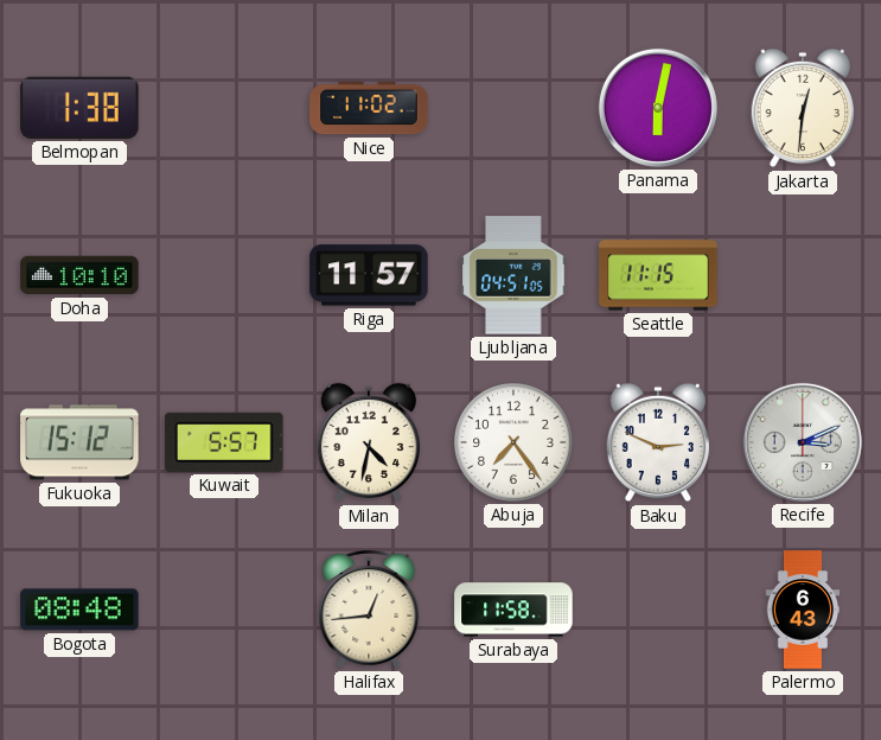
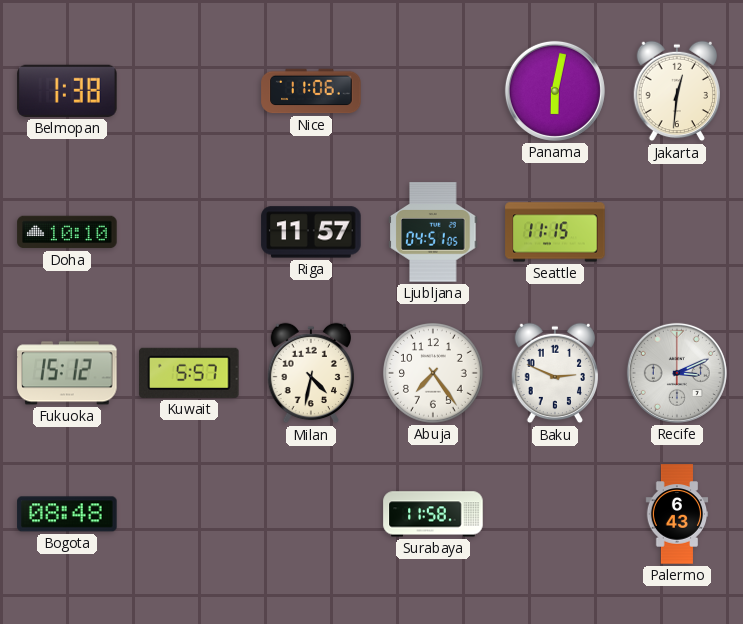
Nice: 11:02 -> 11:06 (311, 91)
Halifax: 12:44 -> none (369, 610)
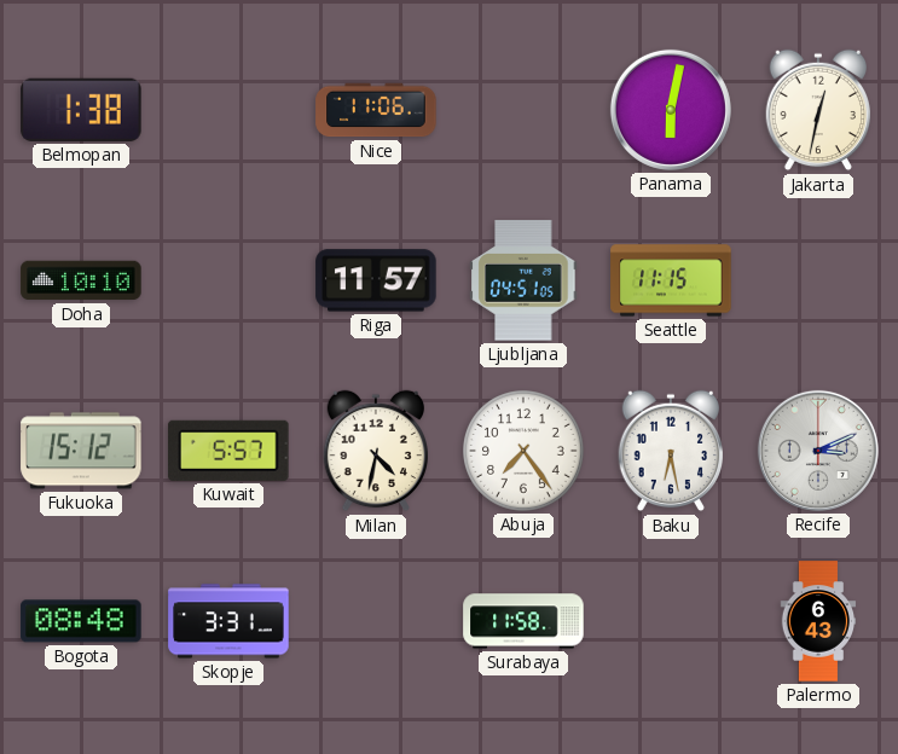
Jakarta: 12:31 -> 12:32 (817, 110)
Baku: 2:49 -> 6:28 (670, 451)
Skopje: none -> 3:31 (228, 621)
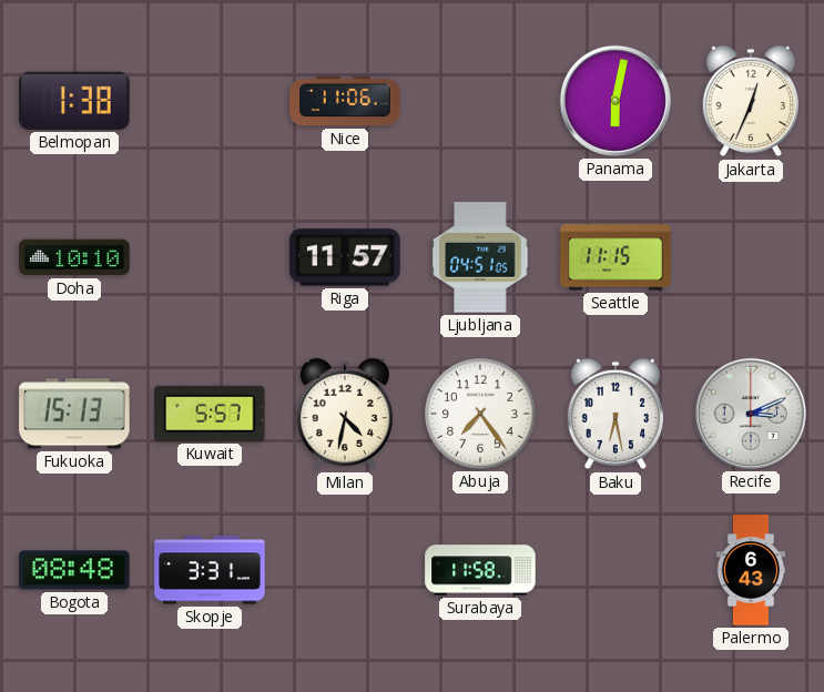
Jakarta: 12:32 -> 12:34 (750, 101)
Fukuoka: 15:12 -> 15:13 (74, 414)
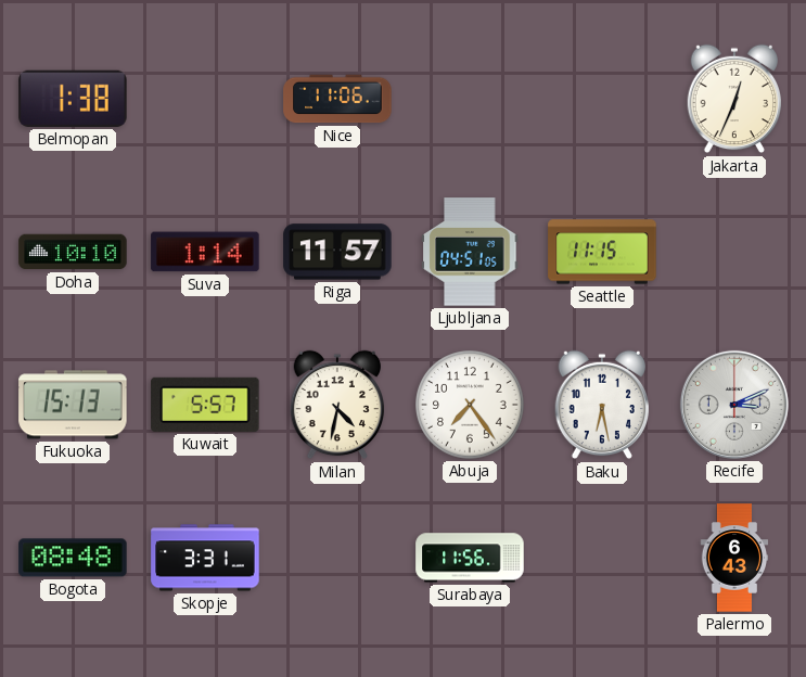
Panama: 6:02 -> none (616, 101)
Suva: none -> 1:14 (205, 252)
Surabaya: 11:58 -> 11:56 (470, 558)
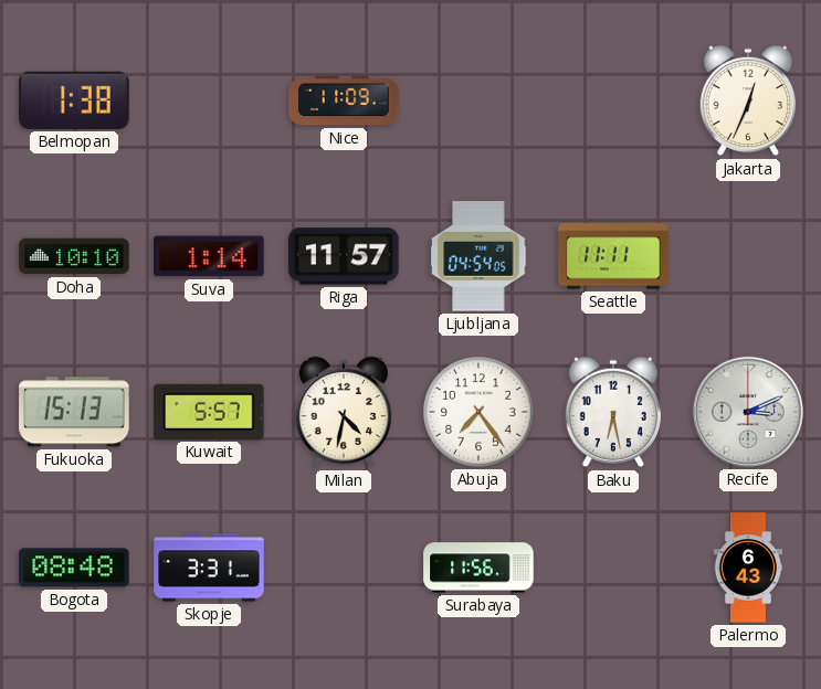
Nice: 11:06 -> 11:09 (344, 100)
Ljubljana: 04:51 -> 04:54 (478, 256)
Seattle: 11:15 -> 11:11 (613, 256)
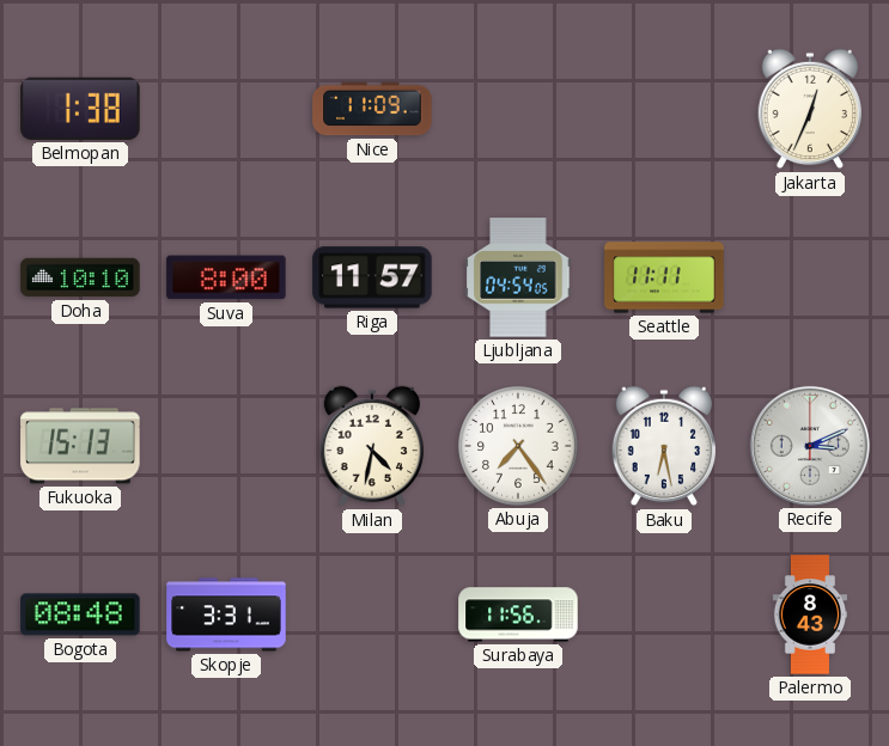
Suva: 1:14 -> 8:00 (226, 277)
Kuwait: 5:57 -> none (209, 412)
Palermo: 6:43 -> 8:43 (810, 614)
